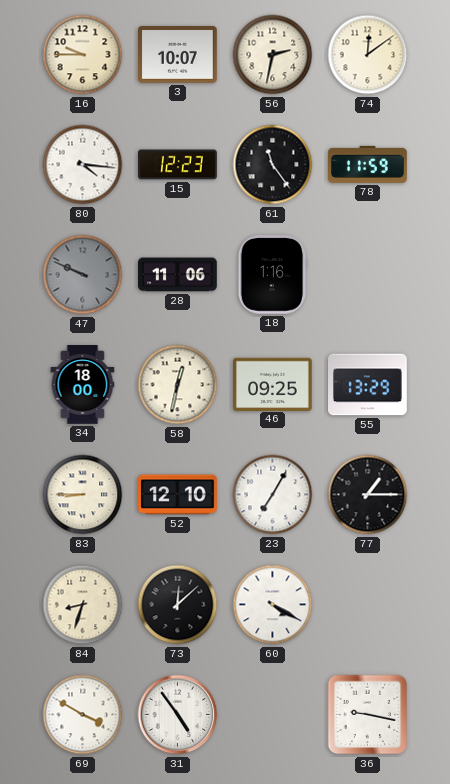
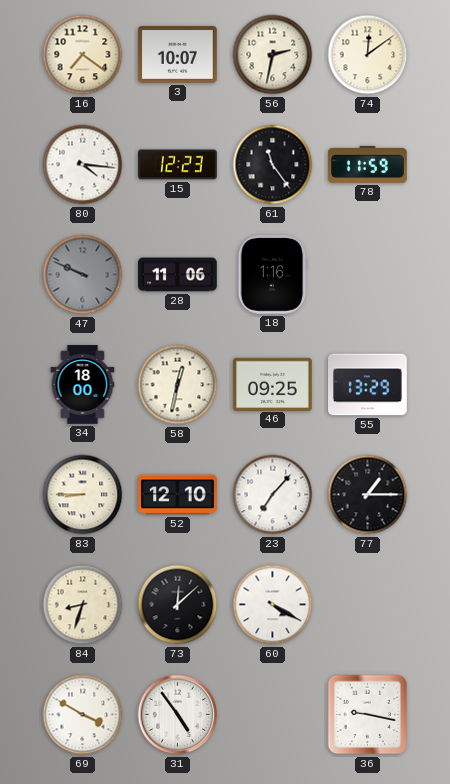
16: 9:45 -> 7:21 (83, 55)
23: 7:05 -> 7:07 (273, 495)
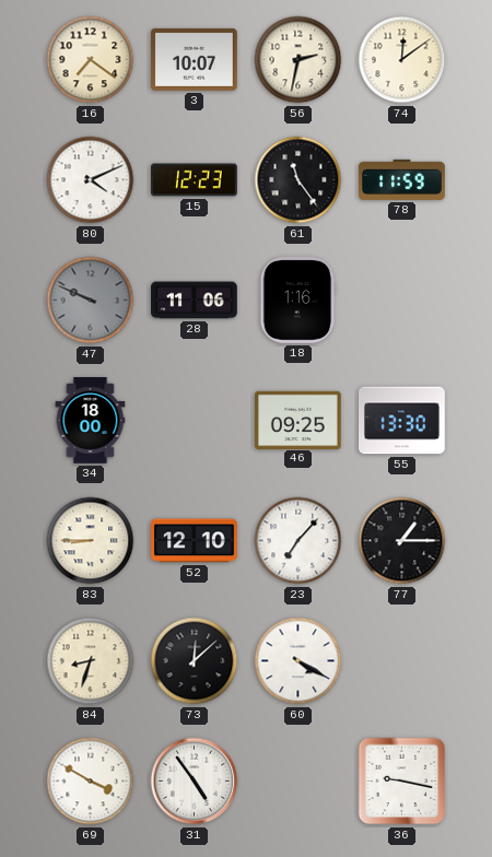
80: 4:16 -> 4:11 (91, 180)
58: 12:32 -> none (178, 385)
55: 13:29 -> 13:30 (402, 421)
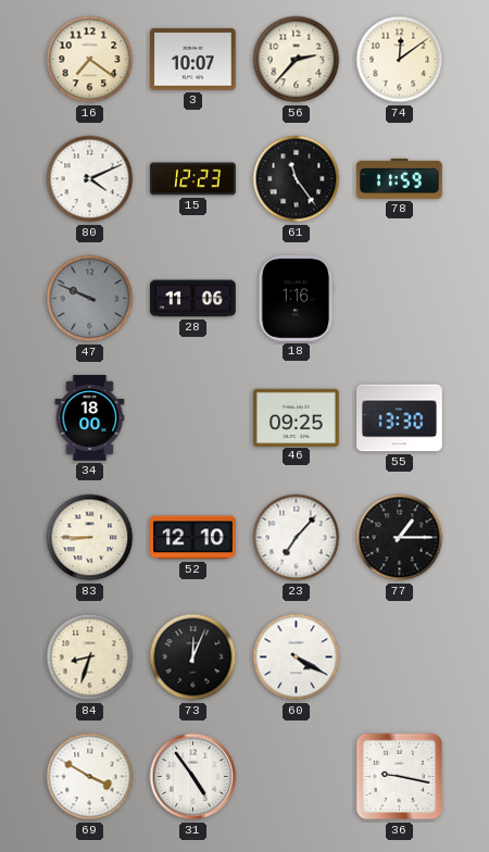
56: 2:32 -> 2:37 (297, 60)
73: 12:08 -> 12:04 (193, 657)
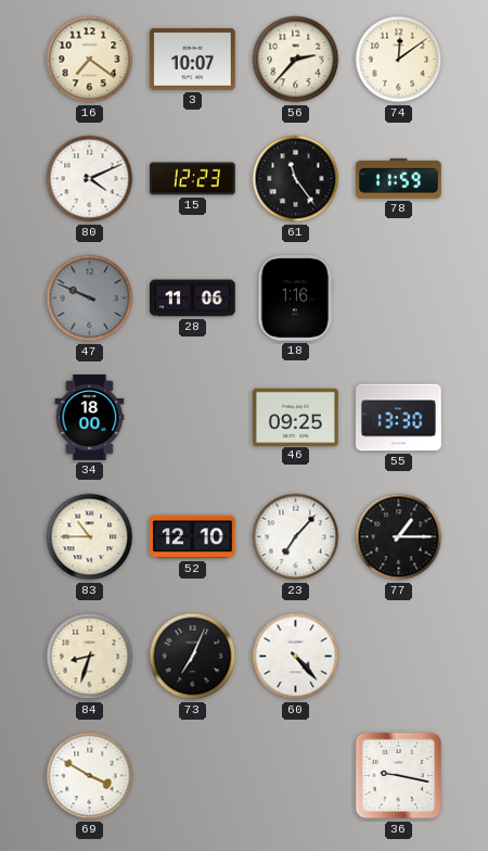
83: 8:45 -> 10:45 (90, 537)
73: 12:04 -> 7:04 (193, 657)
60: 4:20 -> 4:23 (296, 657)
31: 4:54 -> none (193, 777)
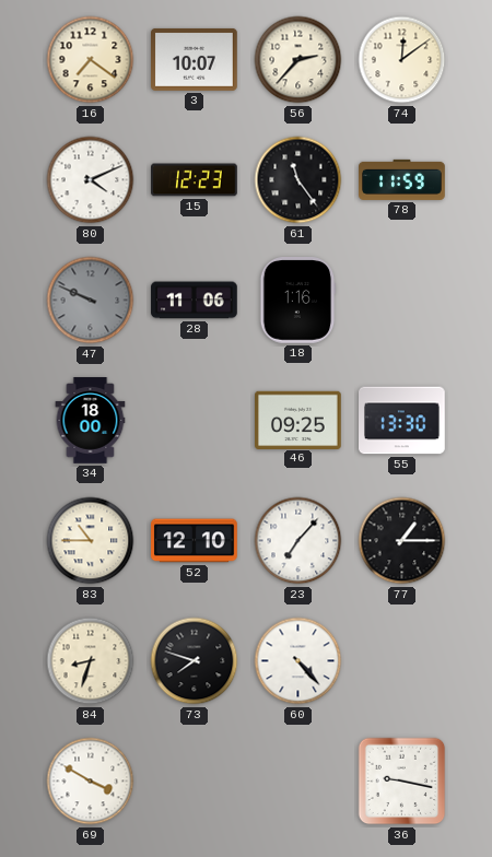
73: 7:04 -> 7:48 (195, 661)
